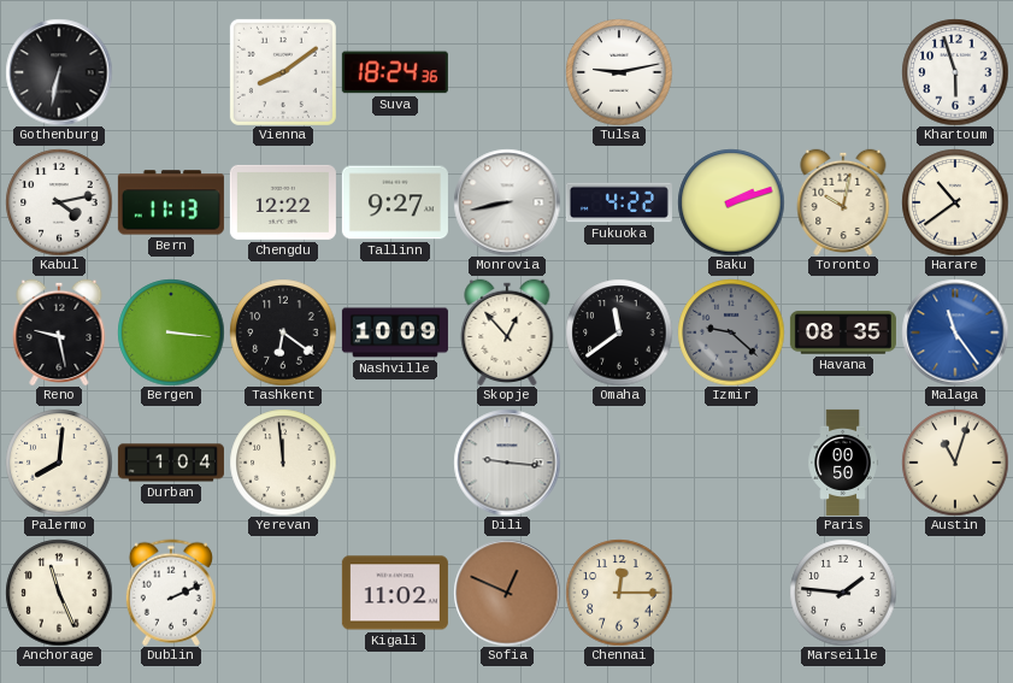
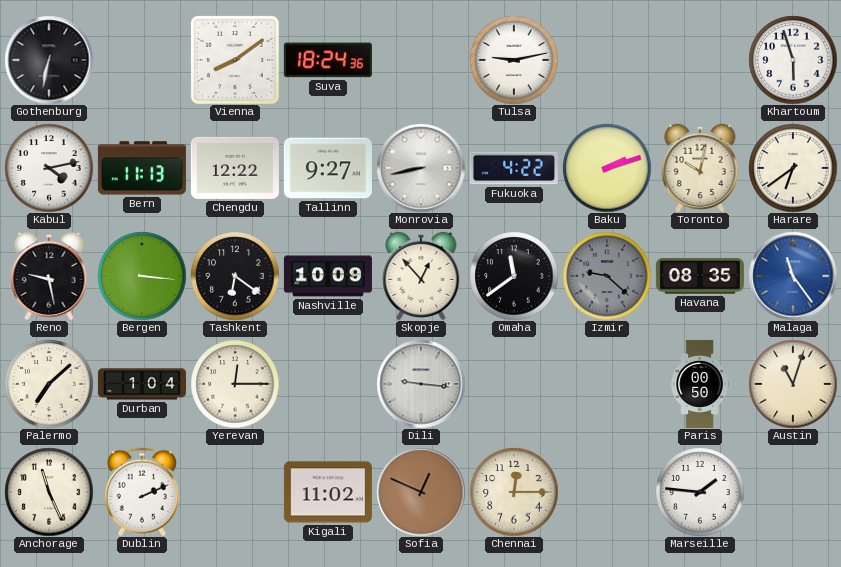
Harare: 10:39 -> 6:39 (793, 168)
Palermo: 8:01 -> 7:08 (49, 384)
Yerevan: 11:59 -> 12:15 (235, 384)
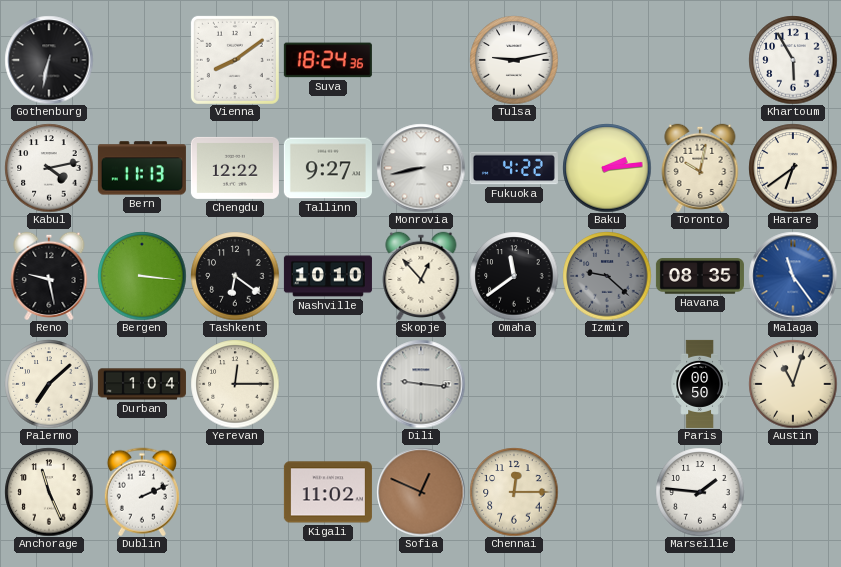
Khartoum: 5:57 -> 5:55 (793, 60)
Baku: 2:12 -> 2:14 (607, 168)
Nashville: 10:09 -> 10:10 (328, 276)
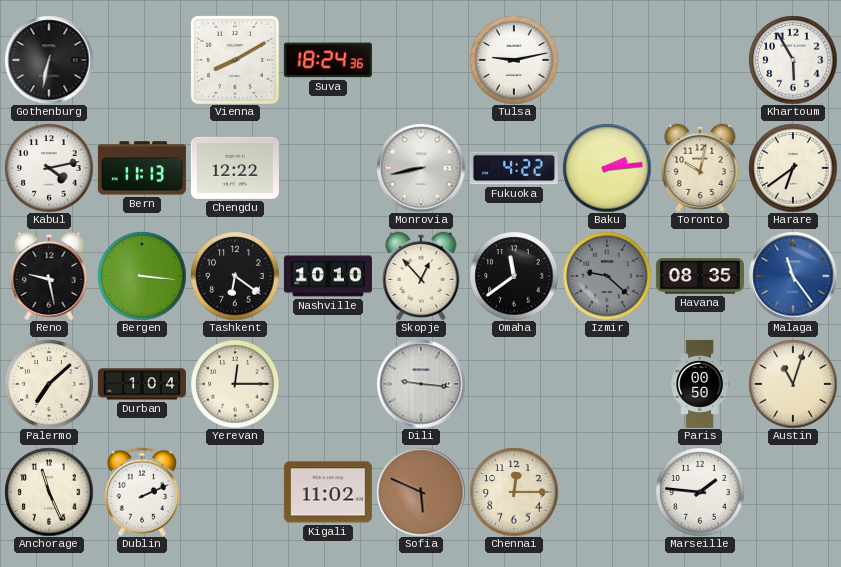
Vienna: 8:09 -> 8:10 (235, 60)
Tallinn: 9:27 -> none (328, 168)
Sofia: 12:49 -> 5:49 (421, 492)
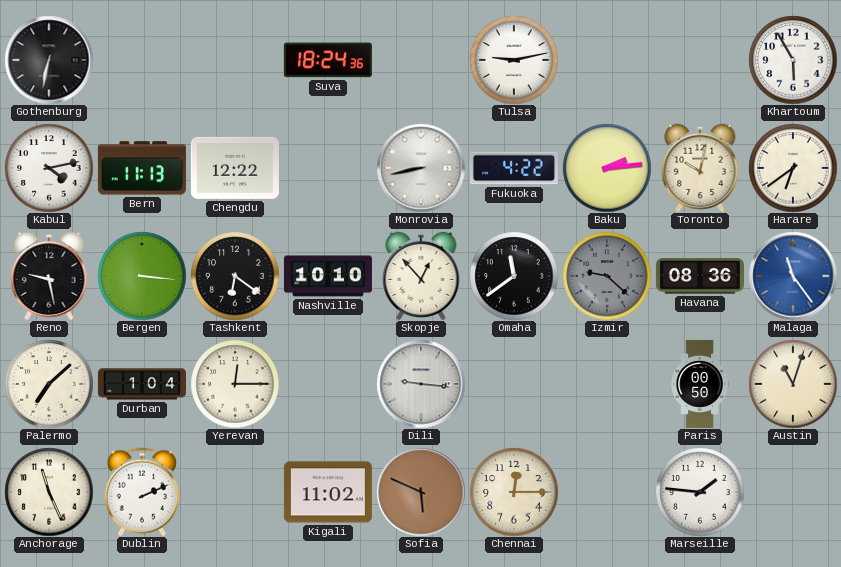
Vienna: 8:10 -> none (235, 60)
Havana: 08:35 -> 08:36 (700, 276)
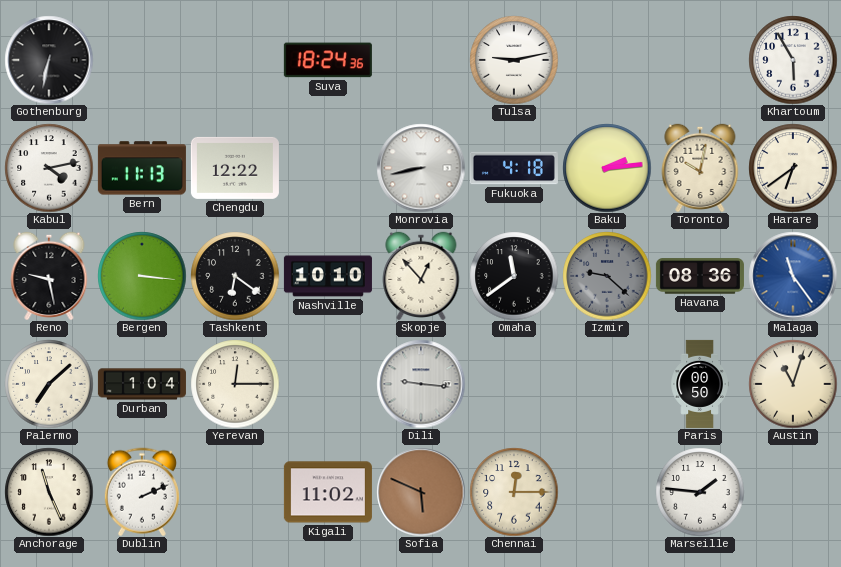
Fukuoka: 4:22 -> 4:18 (514, 168)
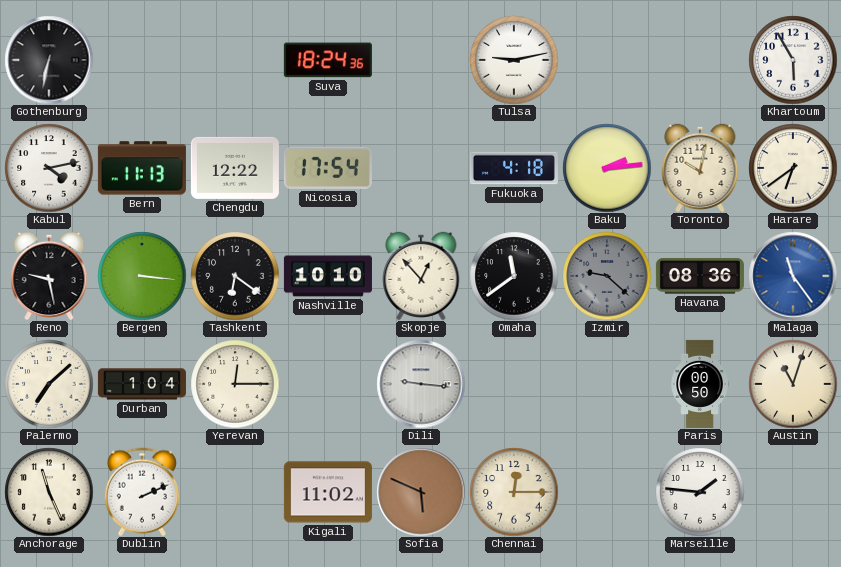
Nicosia: none -> 17:54 (328, 168)
Monrovia: 8:43 -> none (421, 168)
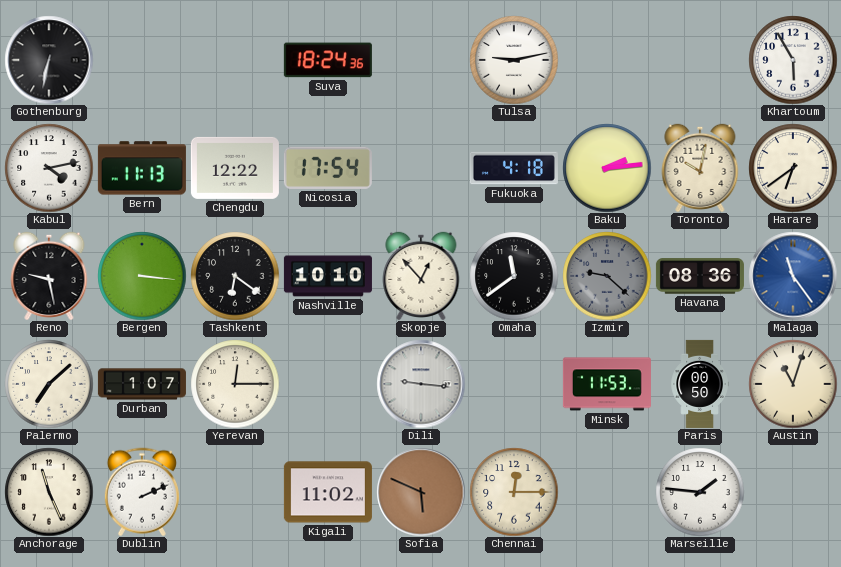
Durban: 1:04 -> 1:07 (142, 384)
Minsk: none -> 11:53 (607, 384)
